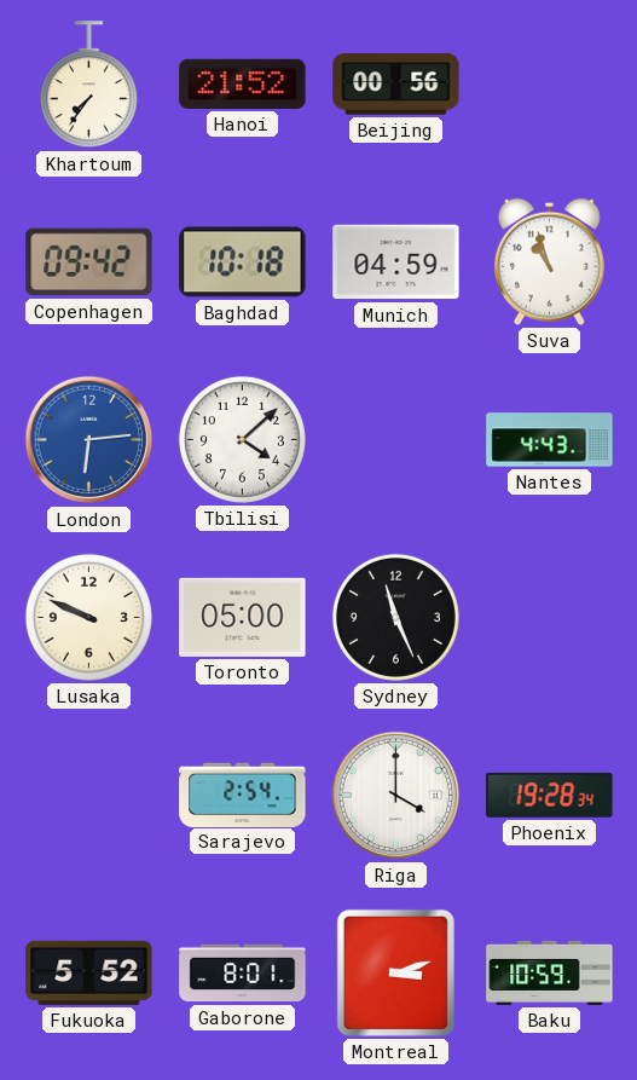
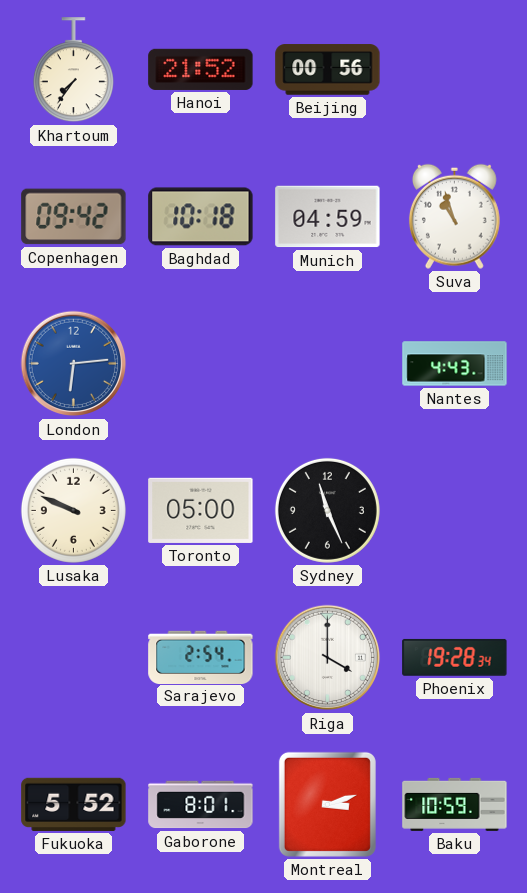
Tbilisi: 4:08 -> none (242, 439)
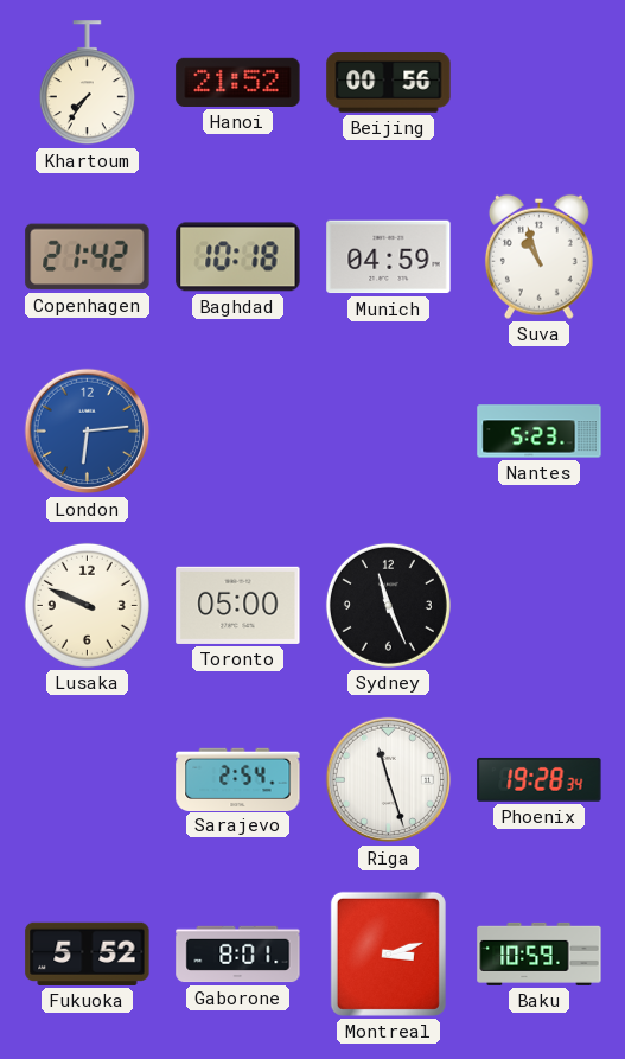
Copenhagen: 09:42 -> 21:42 (88, 257)
Nantes: 4:43 -> 5:23 (540, 432)
Riga: 4:00 -> 11:27 (389, 780)
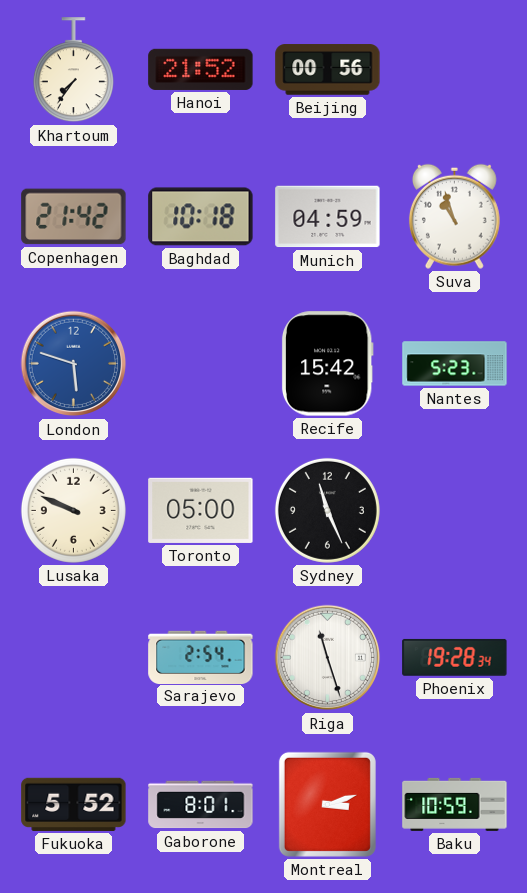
London: 6:14 -> 5:48 (74, 364)
Recife: none -> 15:42 (327, 364)
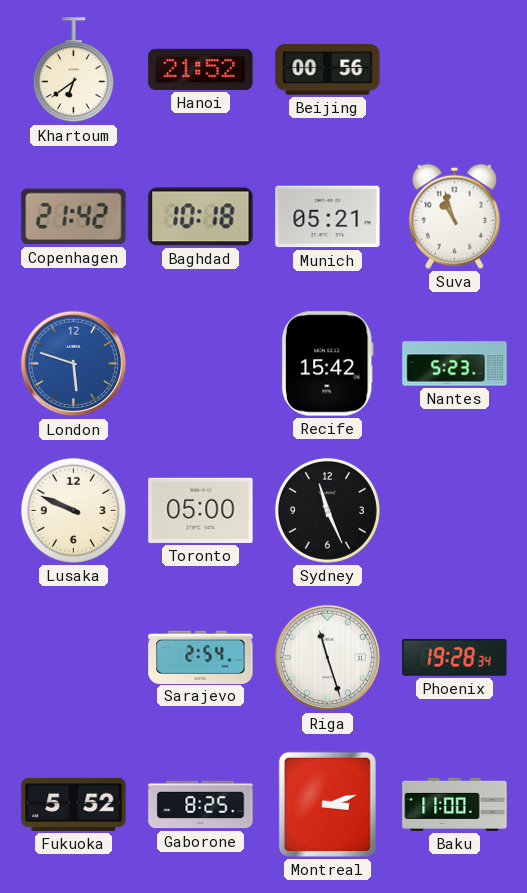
Khartoum: 7:36 -> 6:39 (73, 70)
Munich: 04:59 -> 05:21 (328, 217)
Gaborone: 8:01 -> 8:25 (201, 805)
Baku: 10:59 -> 11:00 (455, 804)
